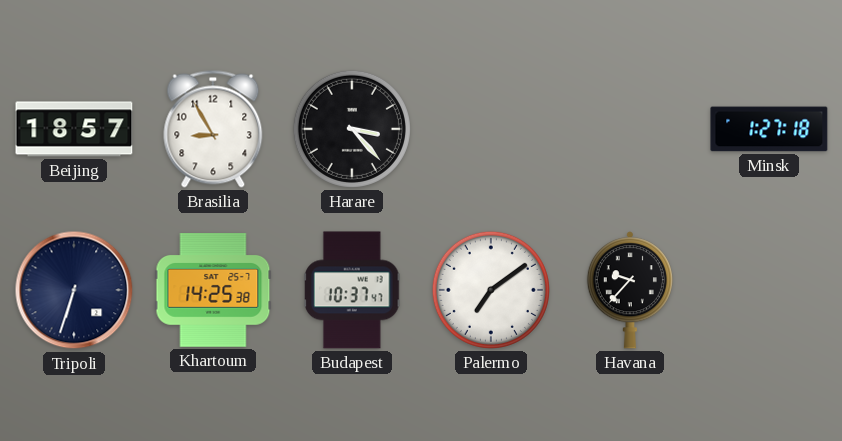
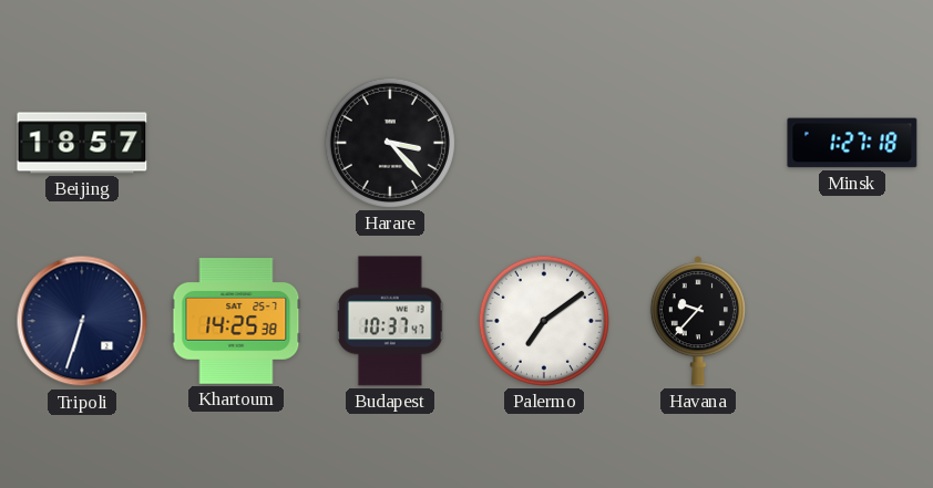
Brasilia: 8:55 -> none (213, 129)
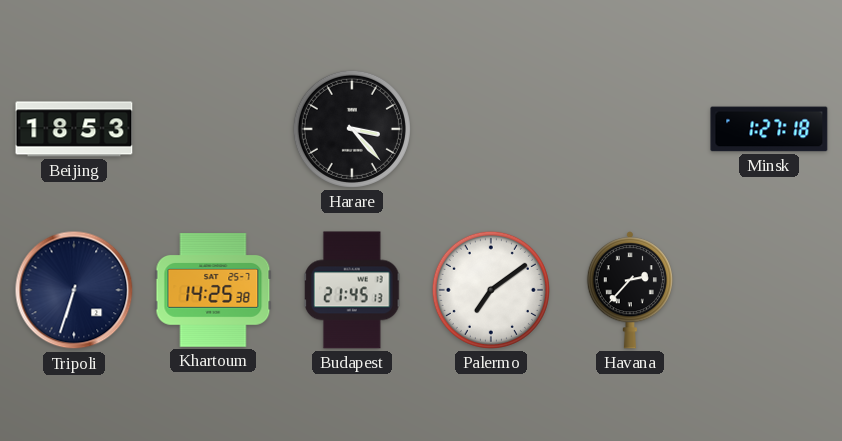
Beijing: 18:57 -> 18:53 (74, 129)
Budapest: 10:37 -> 21:45 (352, 290)
Havana: 9:37 -> 2:37 (630, 290)
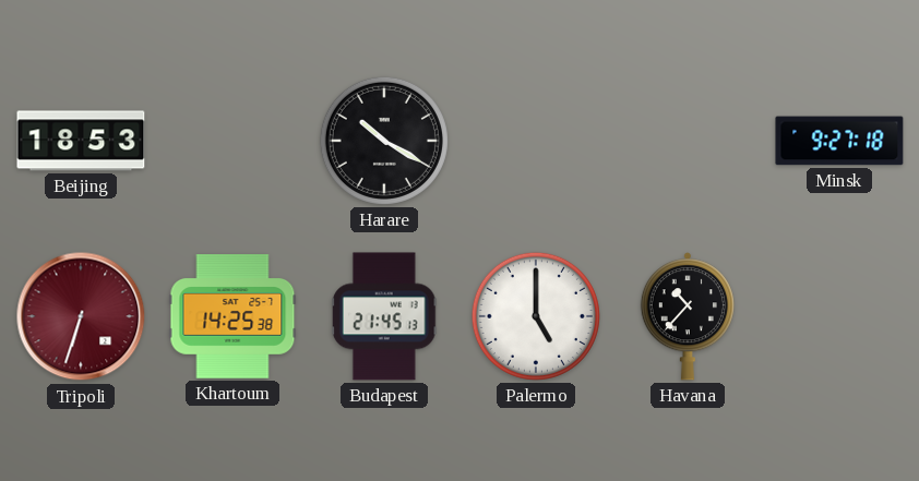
Harare: 3:23 -> 10:20 (384, 141)
Minsk: 1:27 -> 9:27 (839, 141)
Tripoli dial: navy -> burgundy (81, 316)
Palermo: 7:09 -> 5:00 (536, 316)
Havana: 2:37 -> 10:37 (688, 316)
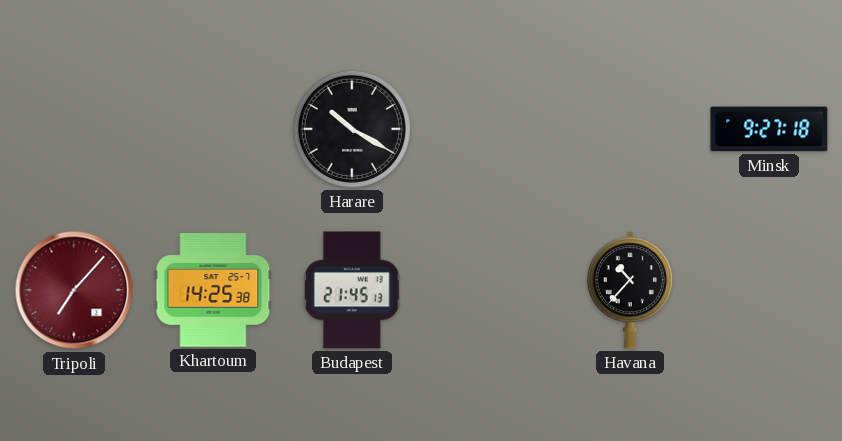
Beijing: 18:53 -> none (81, 141)
Tripoli: 6:33 -> 7:07 (74, 290)
Palermo: 5:00 -> none (536, 316)
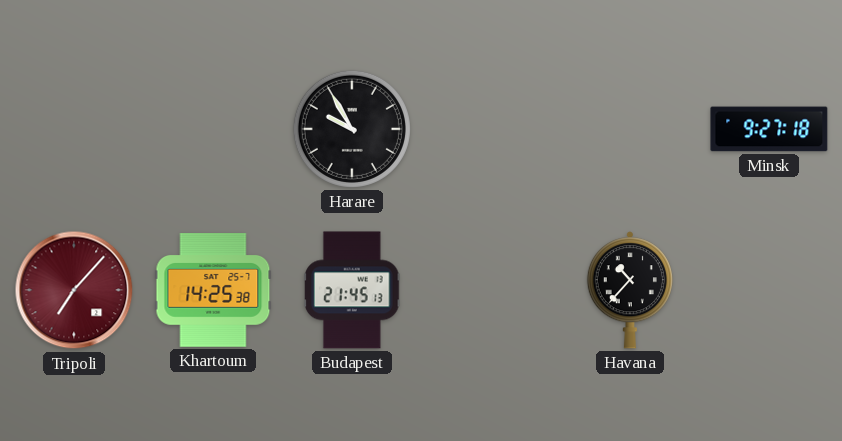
Harare: 10:20 -> 9:55 (352, 129)
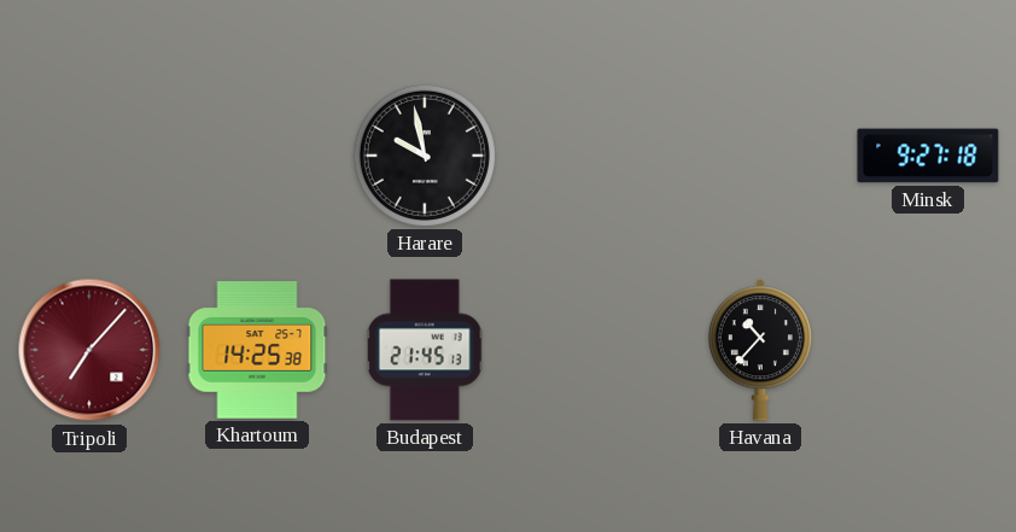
Harare: 9:55 -> 9:58 (425, 156)
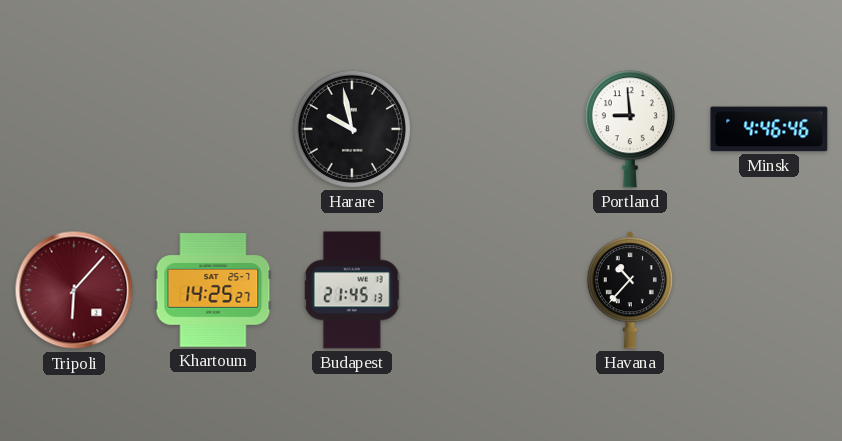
Portland: none -> 8:59 (630, 129)
Minsk: 9:27 -> 4:46 (769, 129)
Tripoli: 7:07 -> 6:07 (74, 290)
Khartoum: 14:25:38 -> 14:25:27 (213, 290)
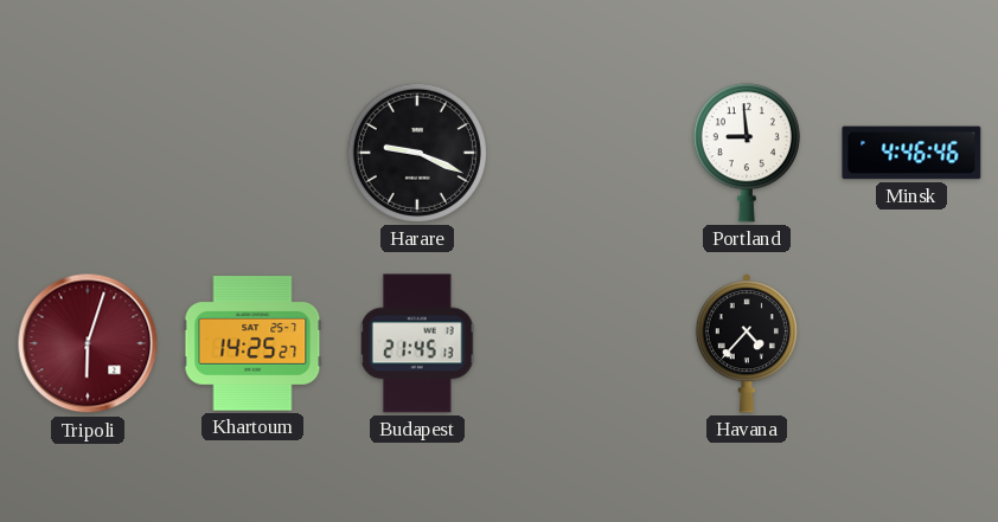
Harare: 9:58 -> 9:19 (417, 153)
Tripoli: 6:07 -> 6:03 (88, 343)
Havana: 10:37 -> 4:37 (747, 343)
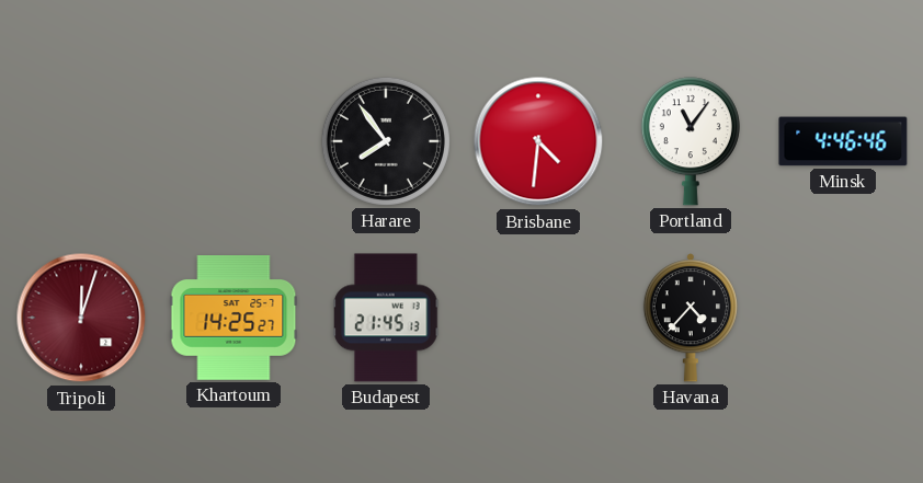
Harare: 9:19 -> 7:54 (386, 141)
Brisbane: none -> 4:31 (538, 141)
Portland: 8:59 -> 11:06 (691, 141)
Tripoli: 6:03 -> 12:03 (81, 318)
